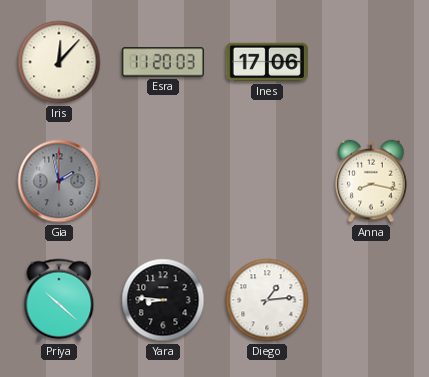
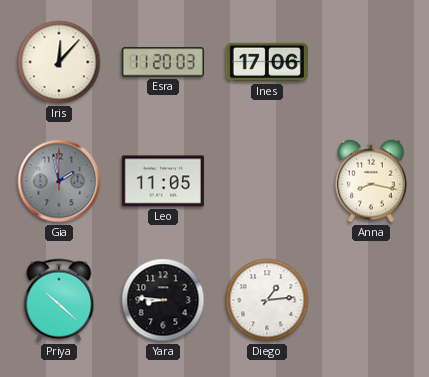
Leo: none -> 11:05 (163, 181)
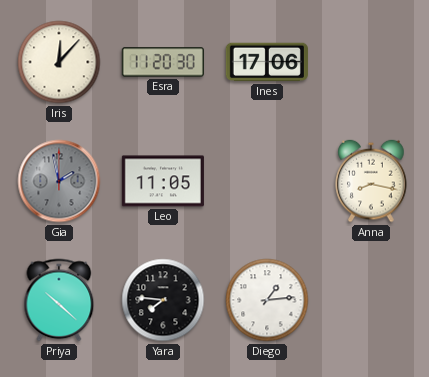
Esra: 11:20:03 -> 11:20:30 (163, 62)
Yara: 8:46 -> 7:46 (163, 300)
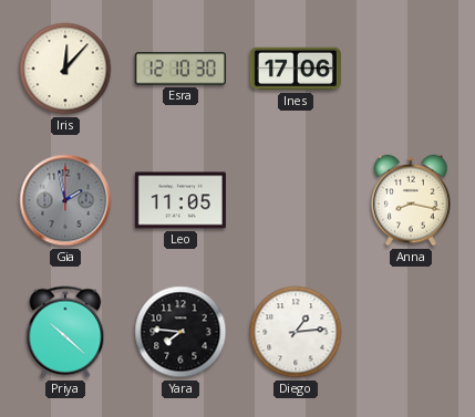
Esra: 11:20 -> 12:10 (180, 69)
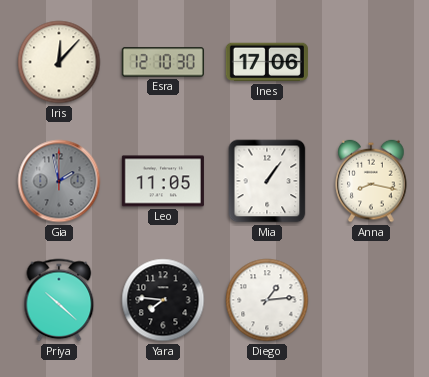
Mia: none -> 1:06 (267, 181)
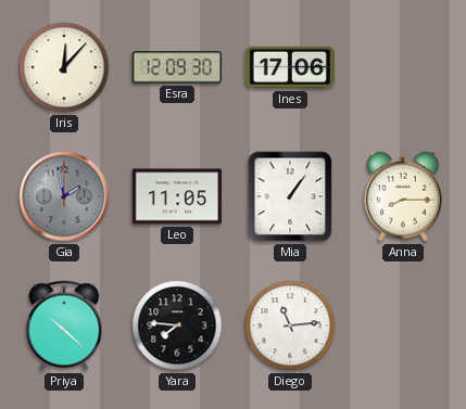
Esra: 12:10 -> 12:09 (177, 67)
Anna: 8:17 -> 8:15 (403, 196)
Diego: 1:14 -> 11:14 (290, 325)
